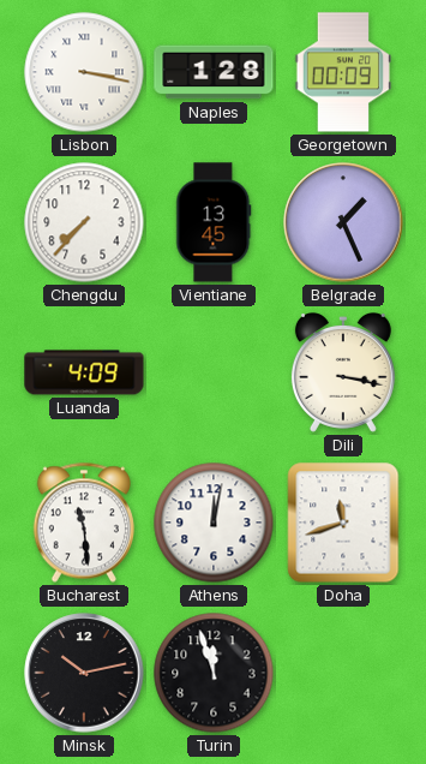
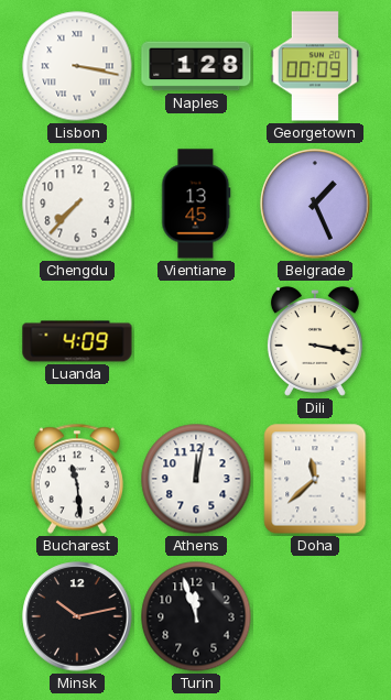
Doha: 11:42 -> 11:38 (315, 479)
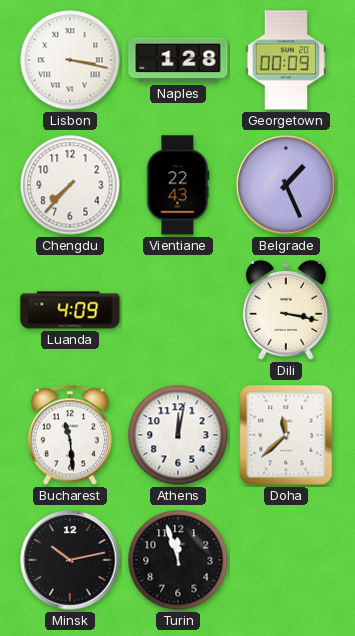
Vientiane: 13:45 -> 22:43 (178, 185)
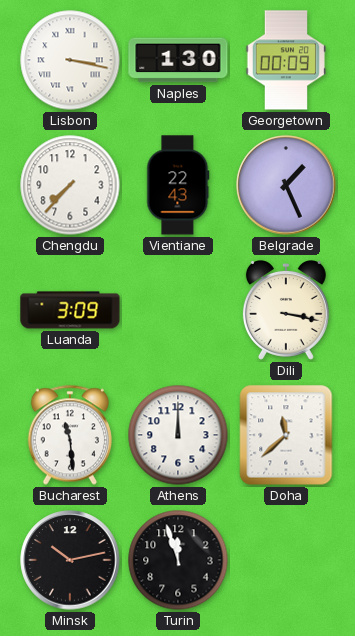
Naples: 1:28 -> 1:30 (178, 60)
Luanda: 4:09 -> 3:09 (70, 310)
Athens: 12:02 -> 12:00 (178, 435)
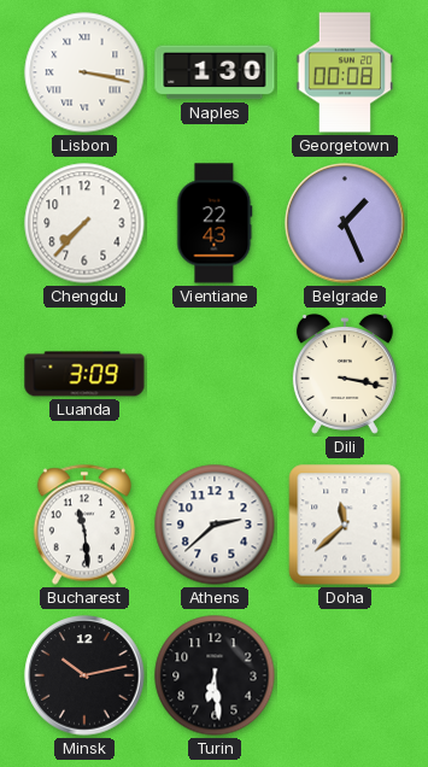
Georgetown: 00:09 -> 00:08 (344, 72)
Athens: 12:00 -> 2:38 (215, 525)
Turin: 11:57 -> 6:29 (215, 675)
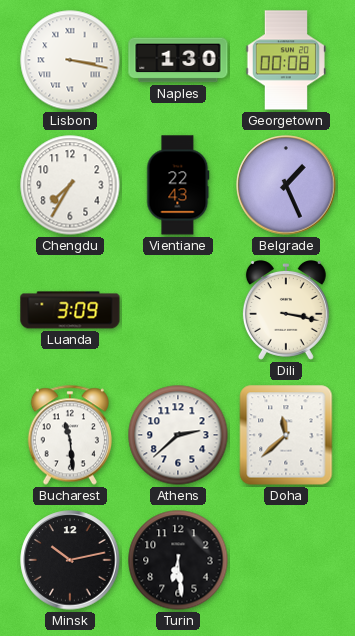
Chengdu: 7:37 -> 7:35 (70, 185)
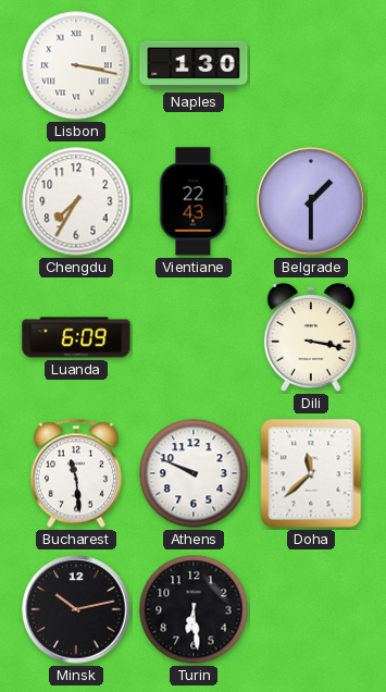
Georgetown: 00:08 -> none (285, 60)
Belgrade: 1:26 -> 1:30 (311, 201)
Luanda: 3:09 -> 6:09 (76, 337)
Athens: 2:38 -> 9:49 (194, 473)
